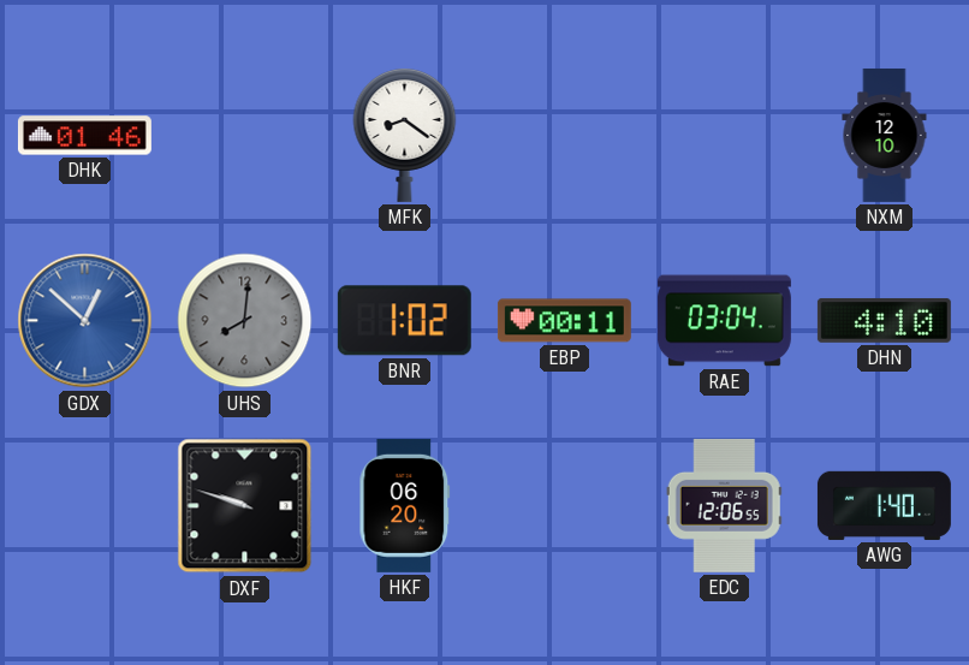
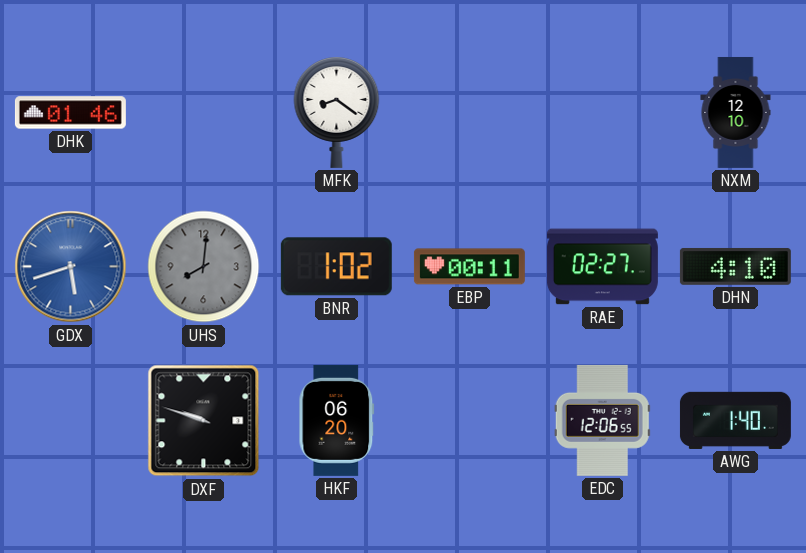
GDX: 12:52 -> 5:42 (71, 267)
RAE: 03:04 -> 02:27 (602, 267)
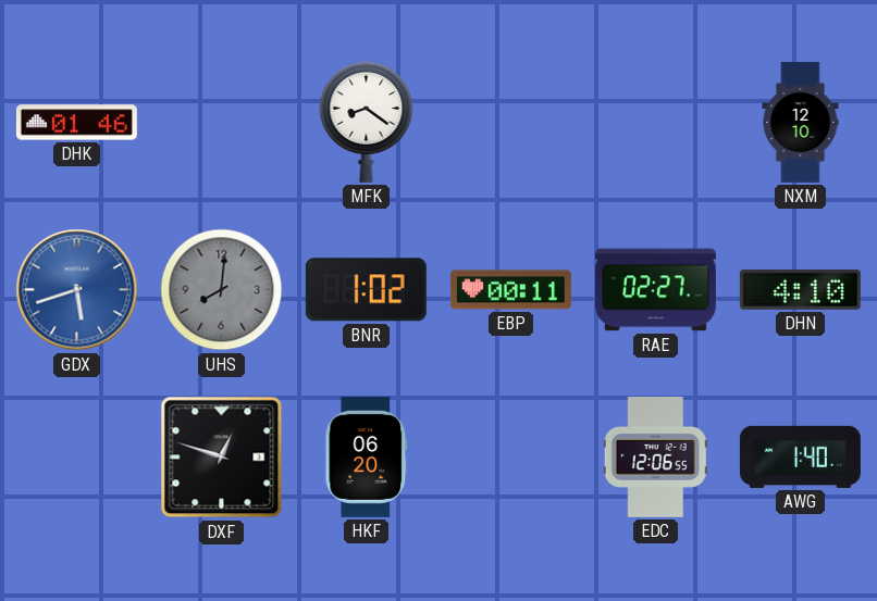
DXF: 9:48 -> 12:48 (222, 458)
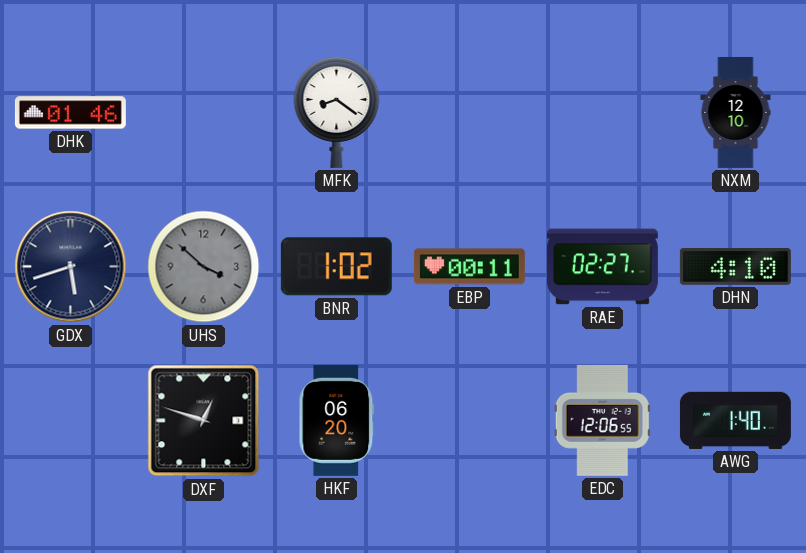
GDX dial: blue -> navy (71, 267)
UHS: 8:01 -> 3:52 (204, 267)
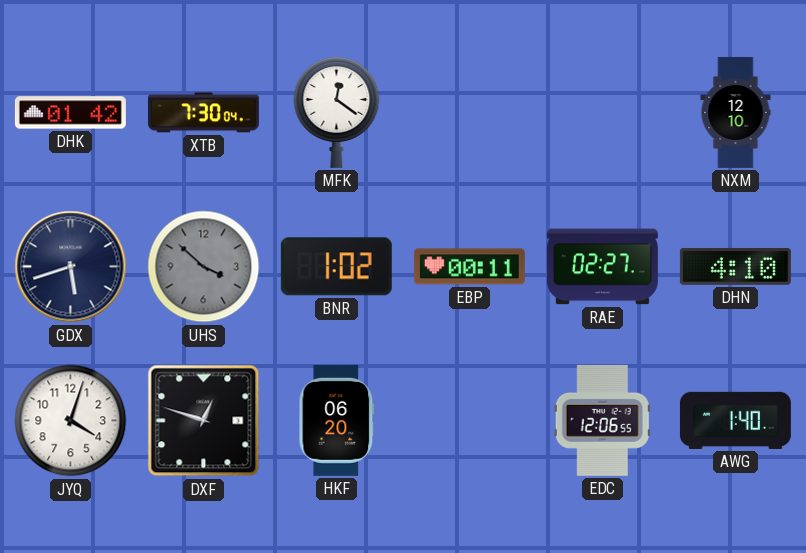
DHK: 01:46 -> 01:42 (70, 113)
XTB: none -> 7:30 (203, 113)
MFK: 8:21 -> 12:21 (337, 112)
JYQ: none -> 4:03 (71, 421)
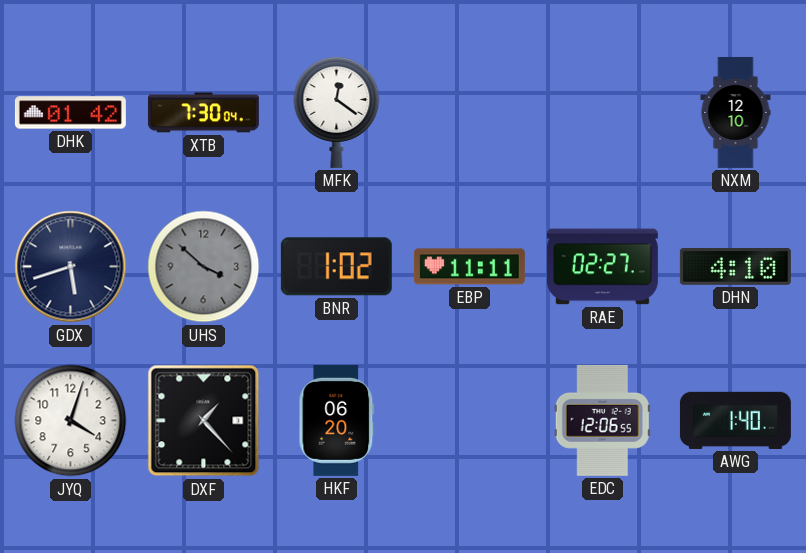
EBP: 00:11 -> 11:11 (469, 267)
DXF: 12:48 -> 1:23 (204, 421)
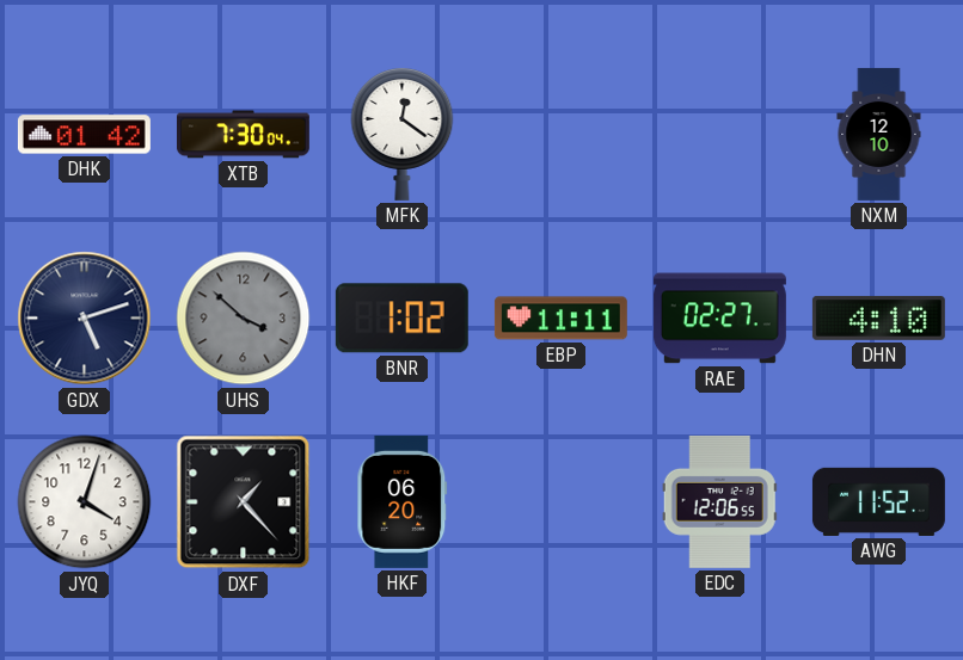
GDX: 5:42 -> 5:12 (85, 319)
AWG: 1:40 -> 11:52 (878, 501)
